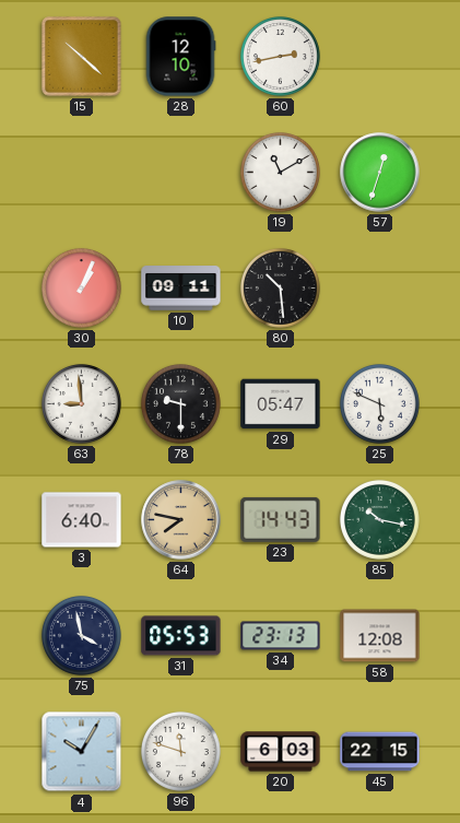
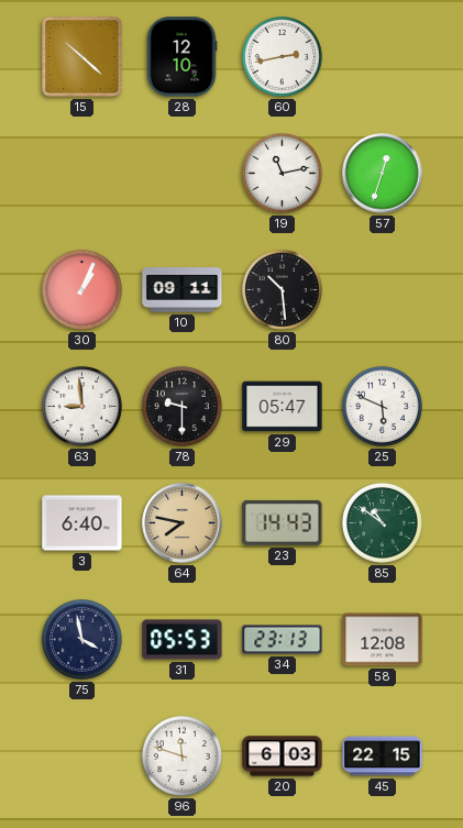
19: 11:10 -> 11:13 (282, 173)
85: 10:17 -> 10:51 (382, 522)
4: 10:05 -> none (82, 752)
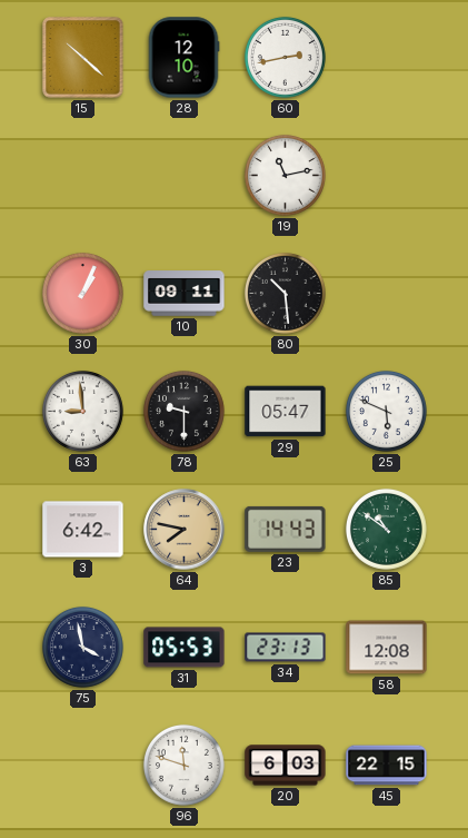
57: 12:33 -> none (383, 174)
3: 6:40 -> 6:42 (83, 530)
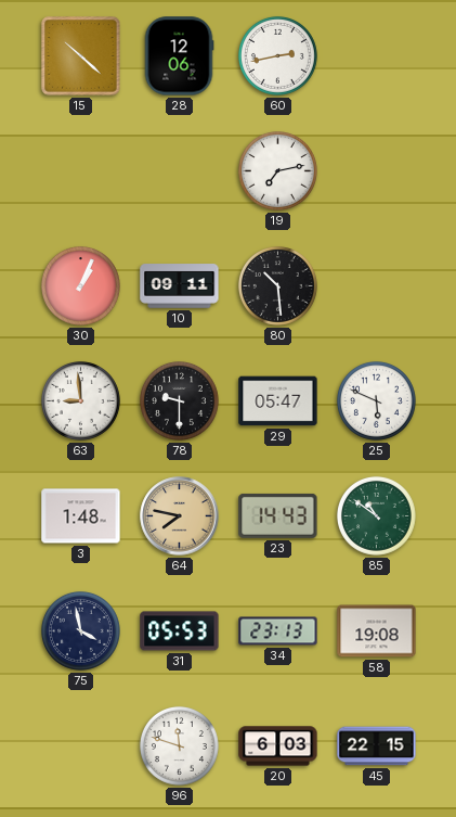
28: 12:10 -> 12:06 (179, 56)
19: 11:13 -> 7:13 (277, 170)
3: 6:42 -> 1:48 (81, 516)
58: 12:08 -> 19:08 (377, 631)
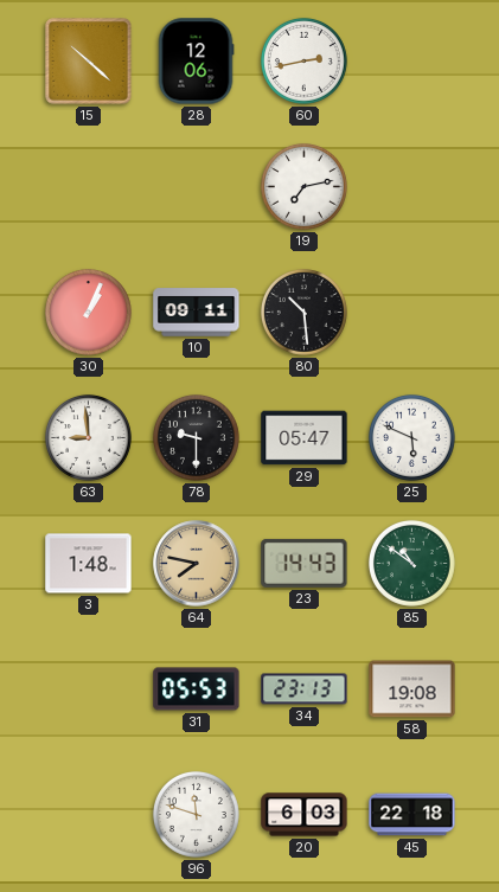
75: 3:58 -> none (80, 630)
45: 22:15 -> 22:18 (412, 815)
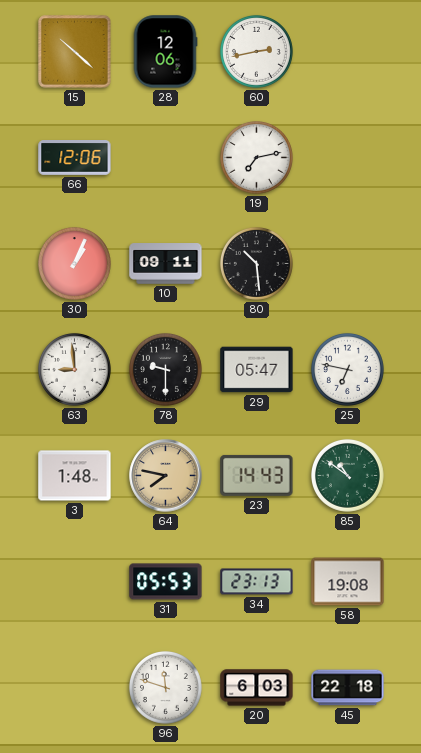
66: none -> 12:06 (75, 158)
25: 5:49 -> 6:47 (347, 369)
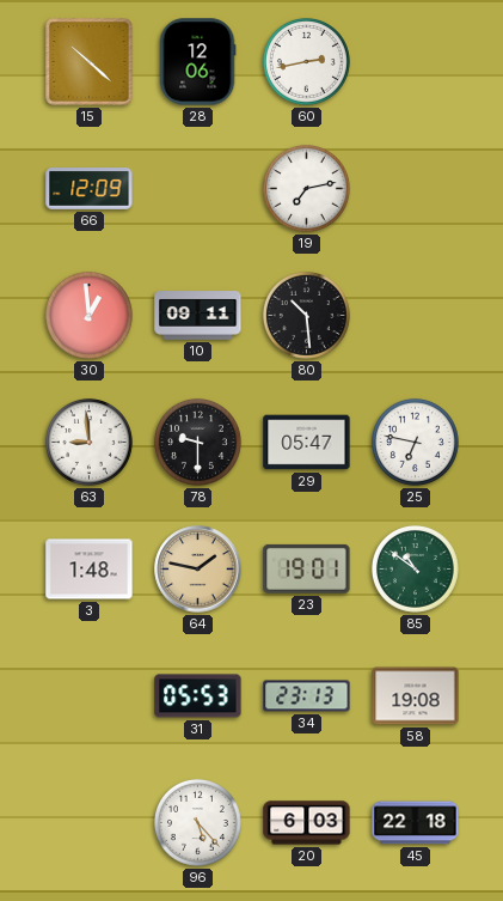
66: 12:06 -> 12:09 (90, 189)
30: 1:04 -> 12:59 (88, 315)
64: 7:47 -> 1:47 (198, 570)
23: 14:43 -> 19:01 (307, 568)
96: 11:48 -> 5:23 (197, 822)
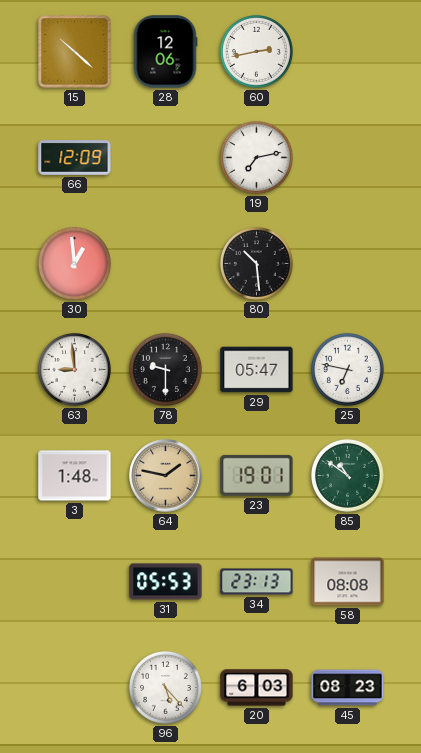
10: 09:11 -> none (198, 316)
58: 19:08 -> 08:08 (348, 582)
45: 22:18 -> 08:23 (348, 688)
